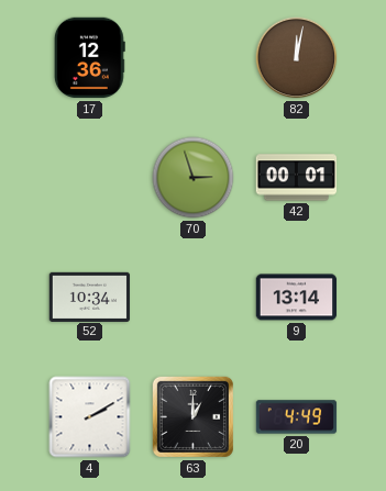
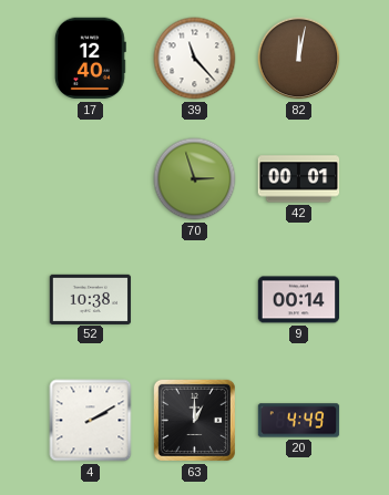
17: 12:36 -> 12:40 (90, 59)
39: none -> 11:23 (195, 59)
52: 10:34 -> 10:38 (91, 299)
9: 13:14 -> 00:14 (299, 300)
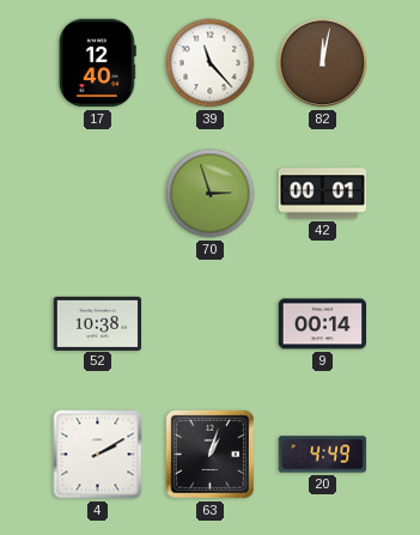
63: 1:00 -> 1:03 (209, 454)
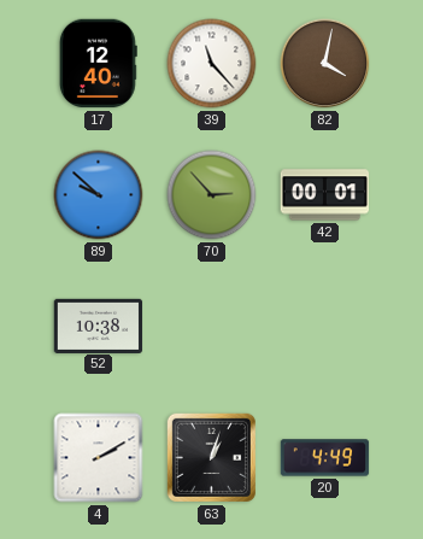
82: 12:02 -> 4:02 (325, 64)
89: none -> 9:52 (99, 195)
70: 2:57 -> 2:53 (212, 195)
9: 00:14 -> none (323, 324)
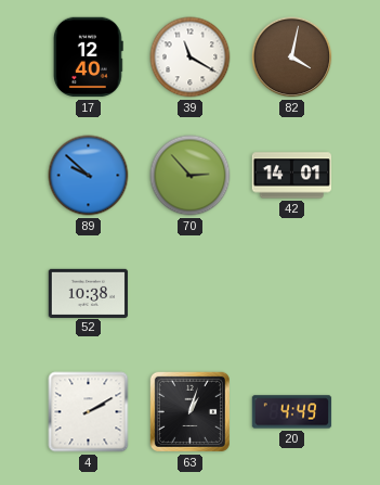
39: 11:23 -> 11:20 (191, 58)
42: 00:01 -> 14:01 (292, 176)
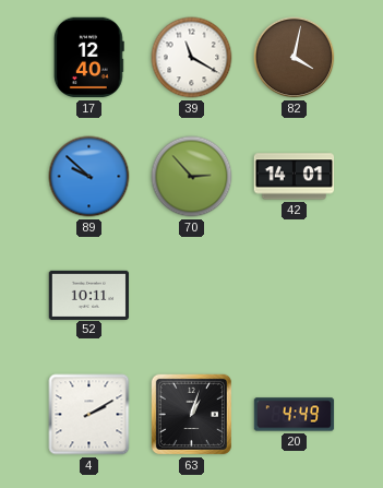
52: 10:38 -> 10:11 (89, 295)
